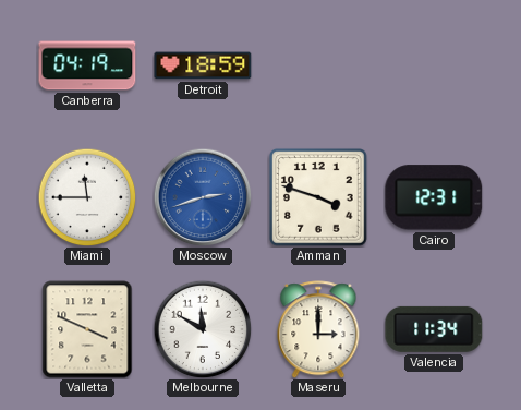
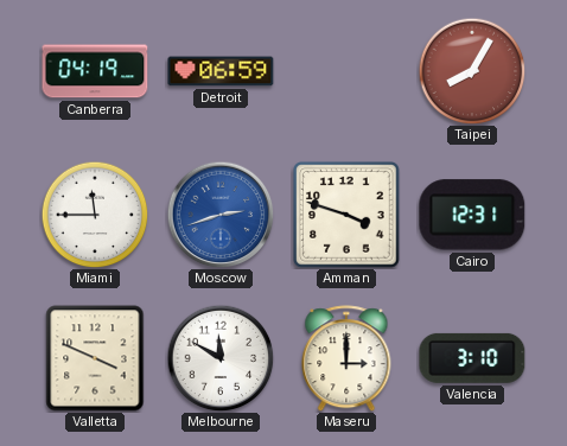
Detroit: 18:59 -> 06:59 (221, 71)
Taipei: none -> 8:05 (472, 71)
Valencia: 11:34 -> 3:10 (472, 358)
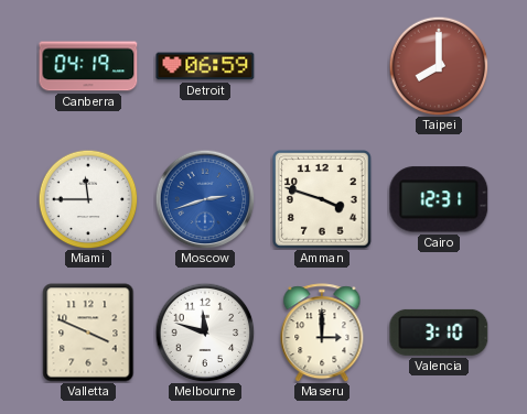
Taipei: 8:05 -> 8:00 (439, 66)
Melbourne: 11:50 -> 11:48 (205, 333)
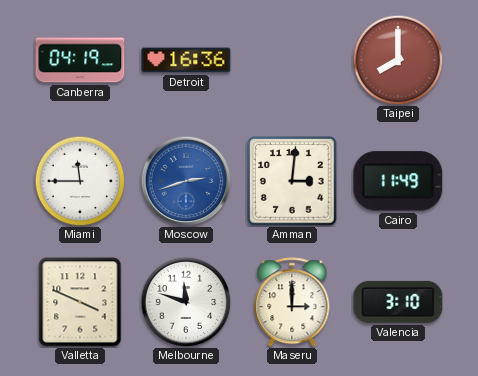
Detroit: 06:59 -> 16:36 (186, 60)
Amman: 3:48 -> 3:01 (293, 182)
Cairo: 12:31 -> 11:49 (398, 181)
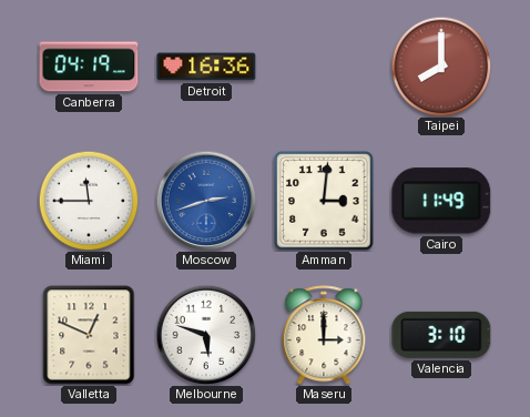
Valletta: 3:49 -> 12:49 (89, 335)
Melbourne: 11:48 -> 5:48 (206, 335)
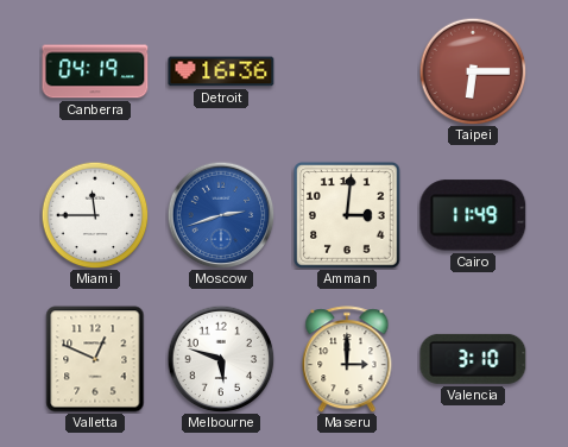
Taipei: 8:00 -> 6:15 (473, 71)
